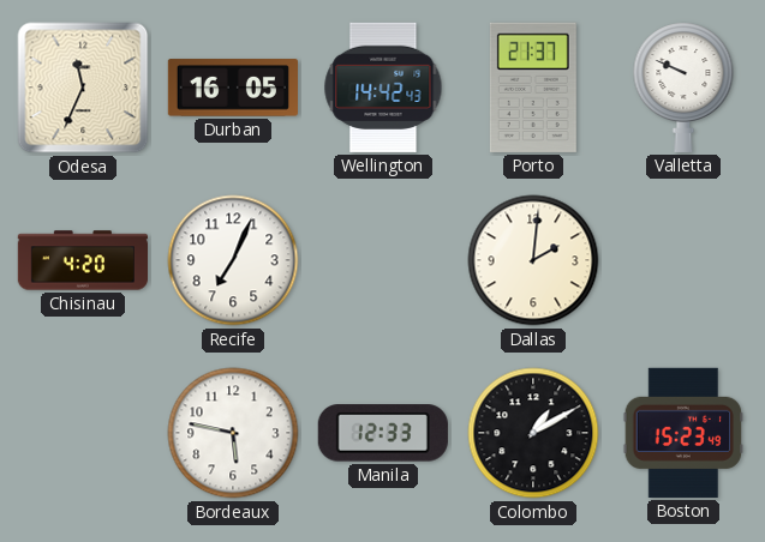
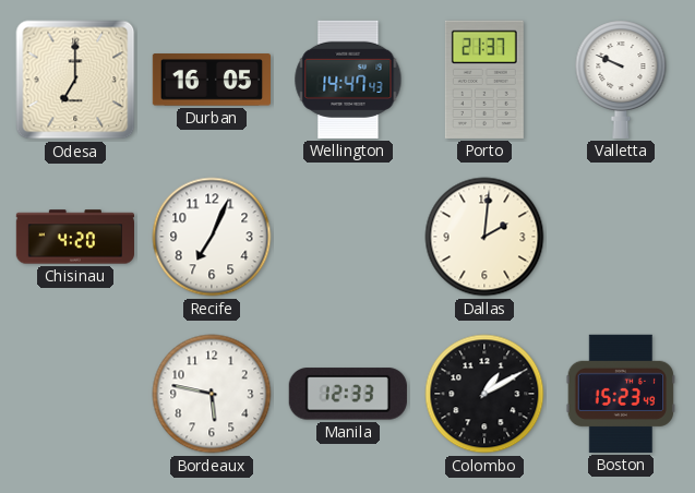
Odesa: 11:34 -> 7:00 (75, 80)
Wellington: 14:42 -> 14:47 (348, 80)
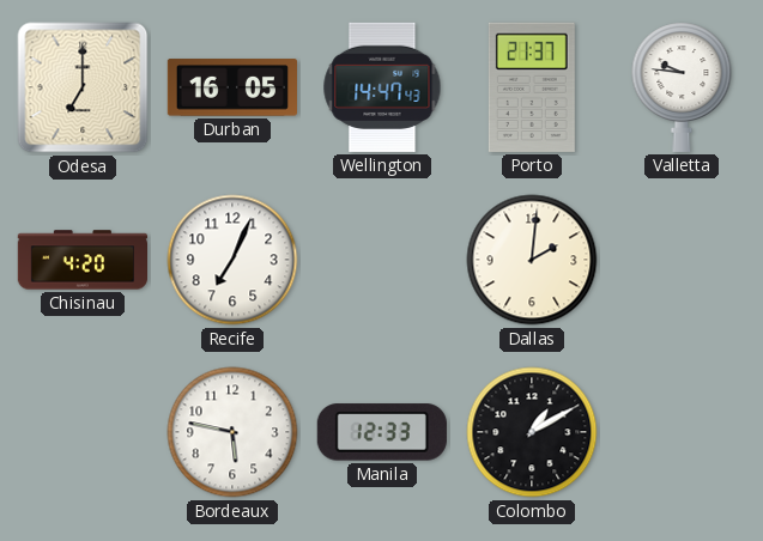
Valletta: 9:49 -> 9:46 (682, 87)
Boston: 15:23 -> none (621, 394)
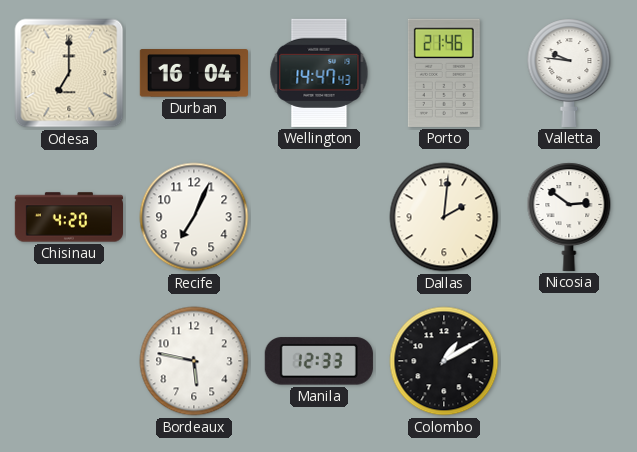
Durban: 16:05 -> 16:04 (193, 73)
Porto: 21:37 -> 21:46 (444, 73)
Nicosia: none -> 2:51 (569, 217)
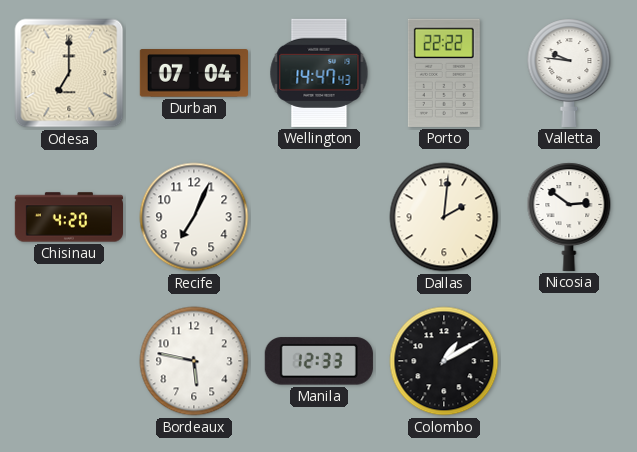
Durban: 16:04 -> 07:04 (193, 73)
Porto: 21:46 -> 22:22 (444, 73)
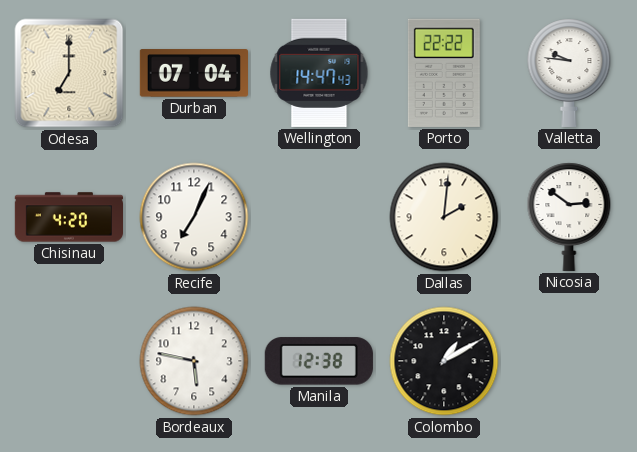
Manila: 12:33 -> 12:38 (319, 361)
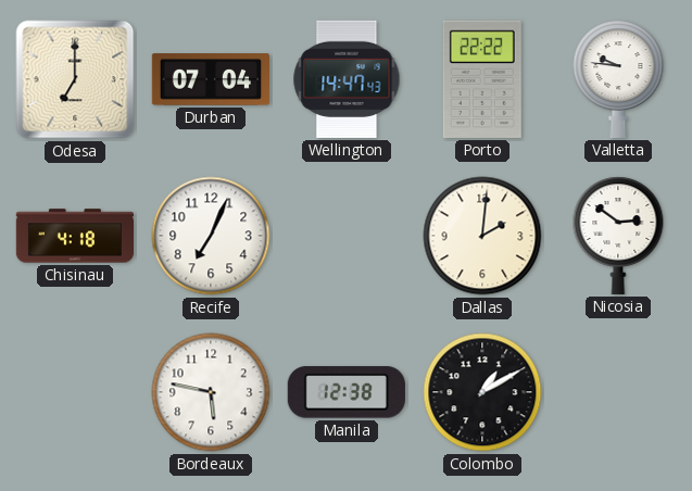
Chisinau: 4:20 -> 4:18 (74, 236)
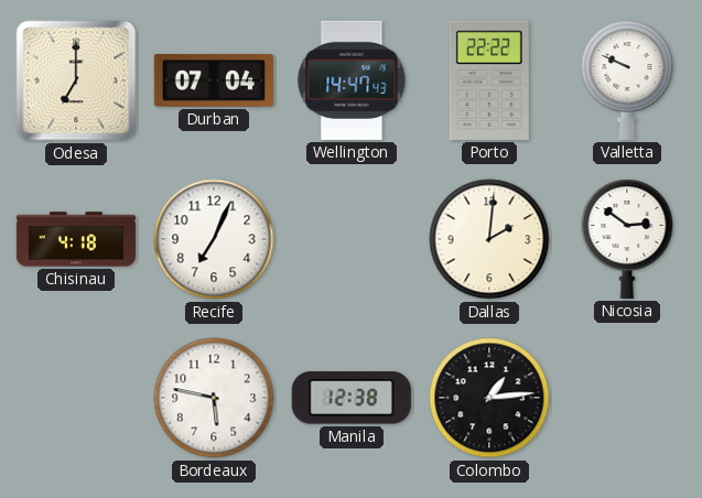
Valletta: 9:46 -> 9:49 (627, 80)
Colombo: 1:10 -> 1:14 (489, 398)
